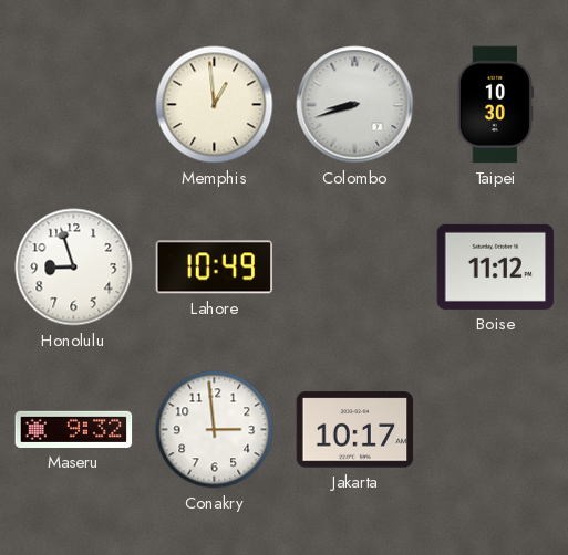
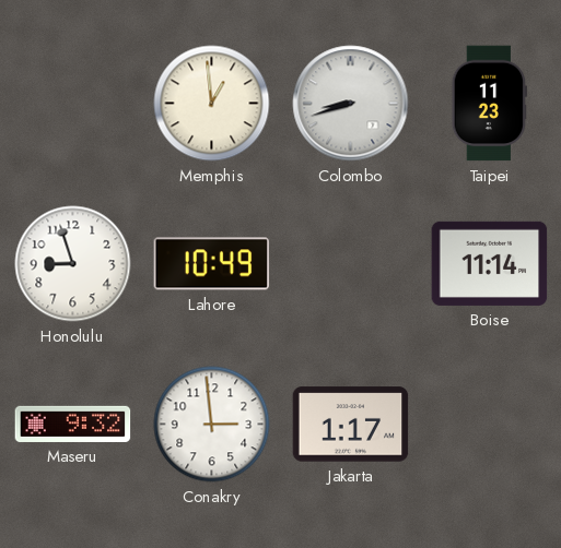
Taipei: 10:30 -> 11:23 (489, 104)
Boise: 11:12 -> 11:14 (490, 263)
Jakarta: 10:17 -> 1:17 (351, 425)
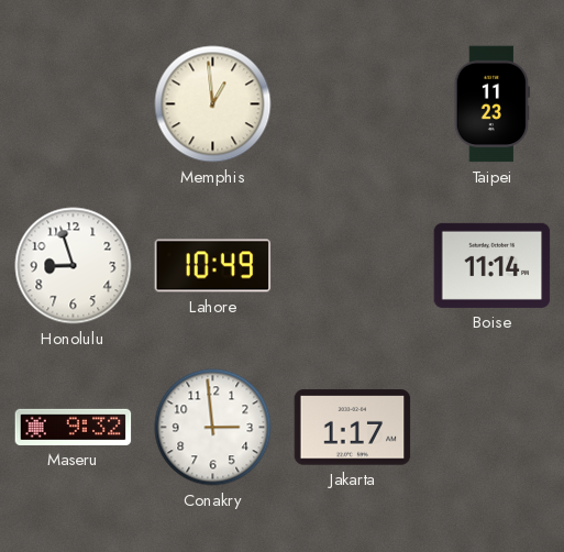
Colombo: 8:42 -> none (351, 104)
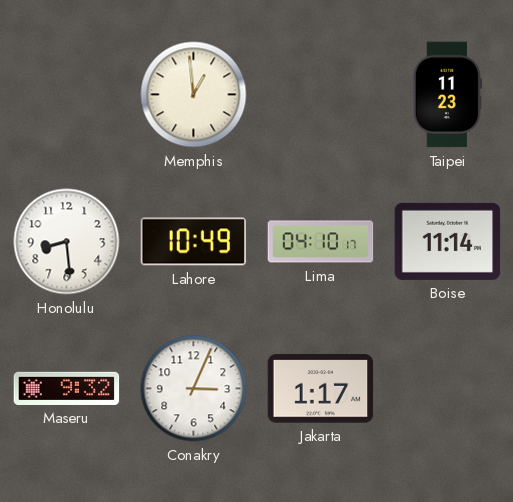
Honolulu: 8:57 -> 8:29 (67, 242)
Lima: none -> 04:10 (321, 242)
Conakry: 2:59 -> 3:04 (194, 389)
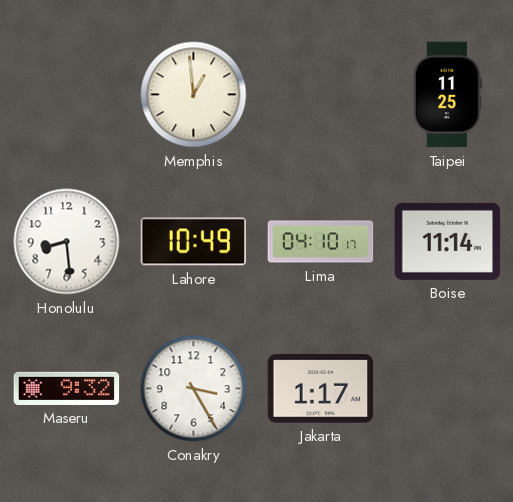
Taipei: 11:23 -> 11:25 (447, 95)
Conakry: 3:04 -> 3:25 (194, 389)
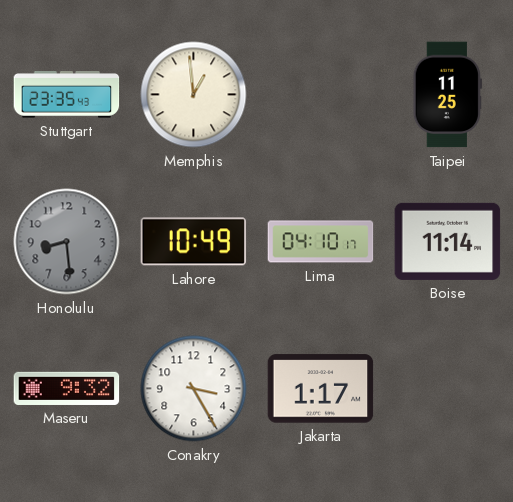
Stuttgart: none -> 23:35 (67, 95)
Honolulu dial: white -> grey (67, 242)
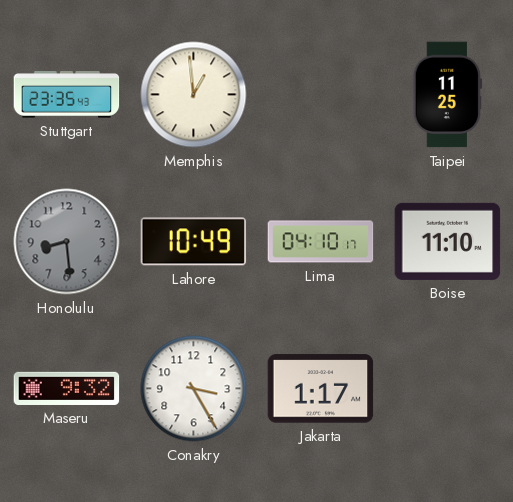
Boise: 11:14 -> 11:10 (448, 241)
